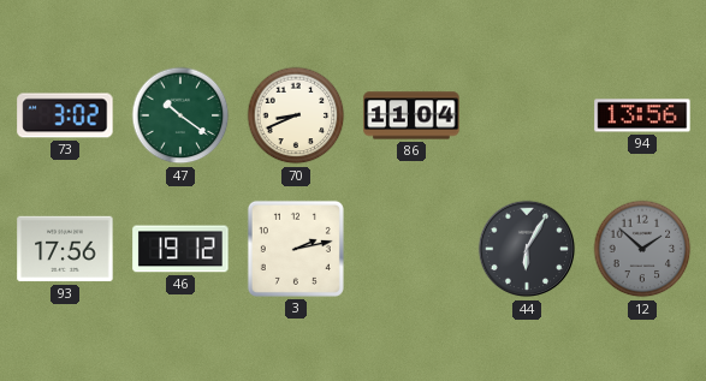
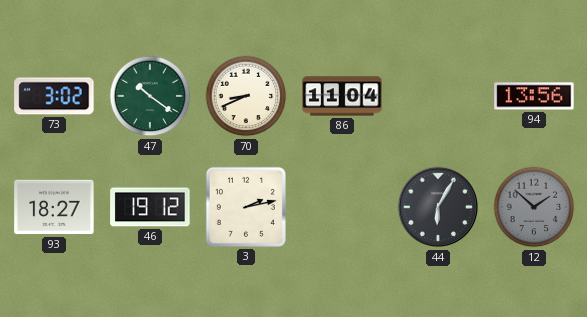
93: 17:56 -> 18:27 (54, 207)
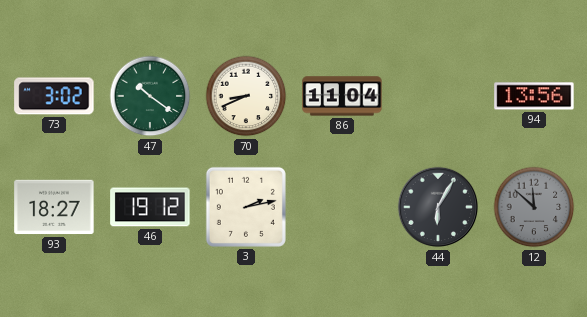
12: 1:52 -> 11:52 (534, 207)
